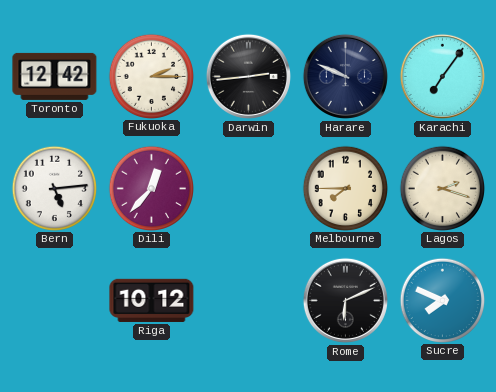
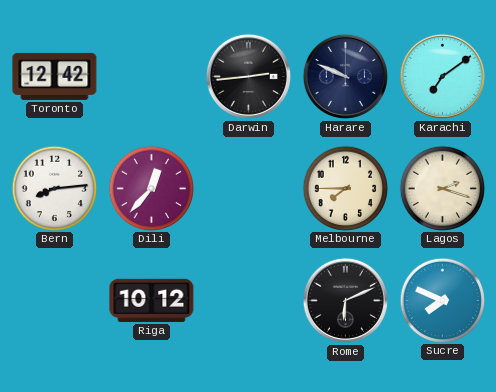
Fukuoka: 2:15 -> none (151, 76)
Karachi: 7:06 -> 7:09 (442, 76)
Bern: 5:14 -> 8:14 (54, 188)
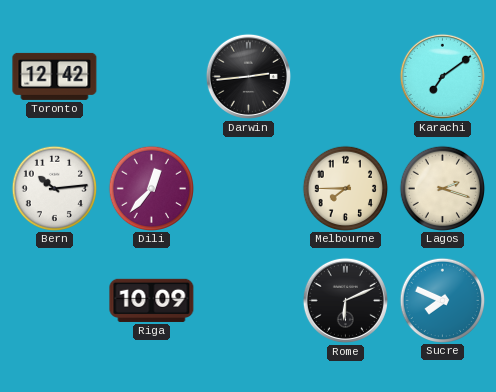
Harare: 9:49 -> none (345, 76)
Bern: 8:14 -> 10:14 (54, 188)
Riga: 10:12 -> 10:09 (152, 300)
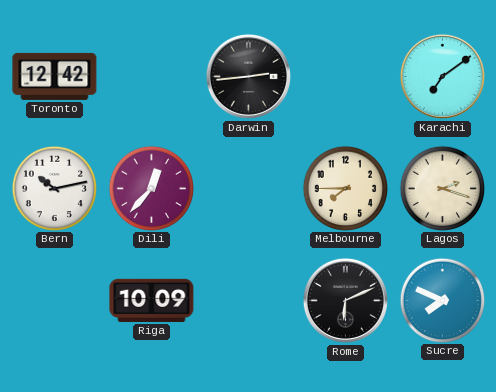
Bern: 10:14 -> 10:13 (54, 188)
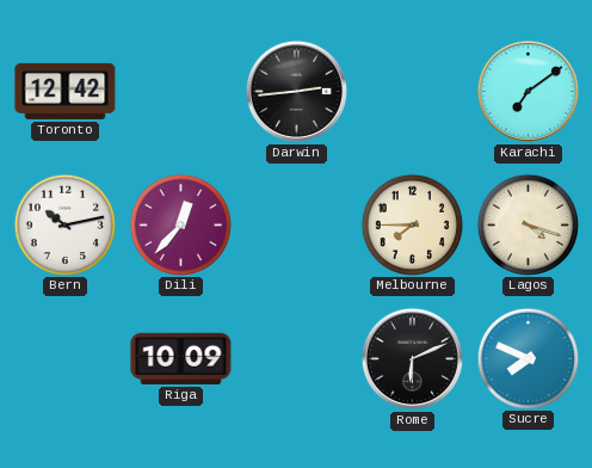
Lagos: 2:18 -> 4:18 (528, 224)
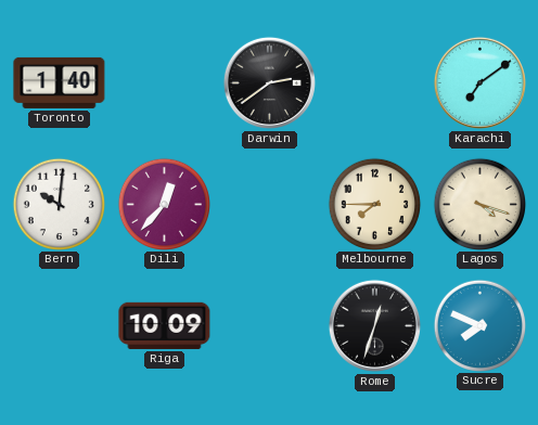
Toronto: 12:42 -> 1:40 (60, 82)
Darwin: 2:44 -> 2:39 (269, 82)
Bern: 10:13 -> 10:01 (59, 204)
Rome: 6:11 -> 12:33 (374, 325)
